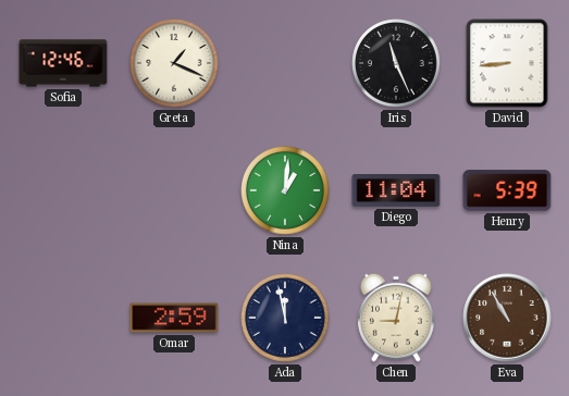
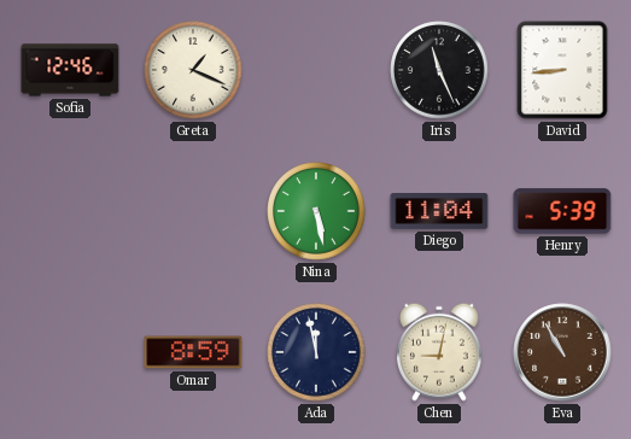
Nina: 1:01 -> 5:28 (316, 211)
Omar: 2:59 -> 8:59 (193, 352)
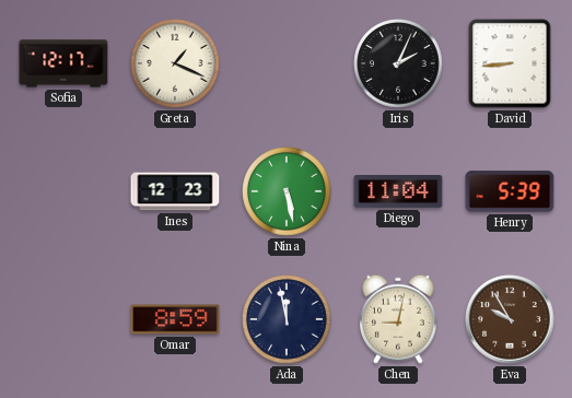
Sofia: 12:46 -> 12:17 (63, 63)
Iris: 11:26 -> 2:04 (398, 63)
Ines: none -> 12:23 (175, 191)
Eva: 10:55 -> 9:55 (510, 319)
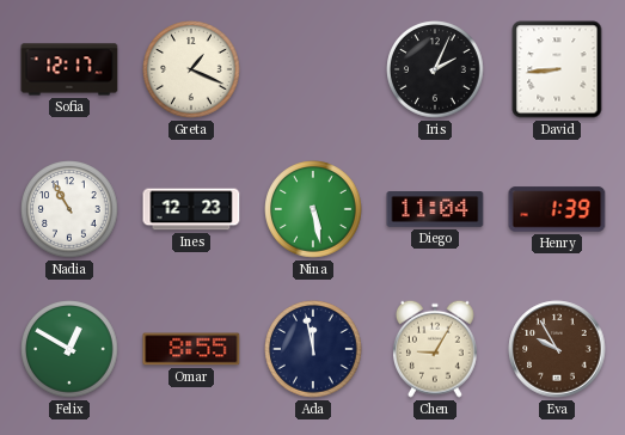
Nadia: none -> 10:55 (69, 209)
Henry: 5:39 -> 1:39 (557, 209)
Felix: none -> 12:50 (69, 349)
Omar: 8:59 -> 8:55 (191, 349)
Chen: 9:02 -> 9:05 (435, 349)
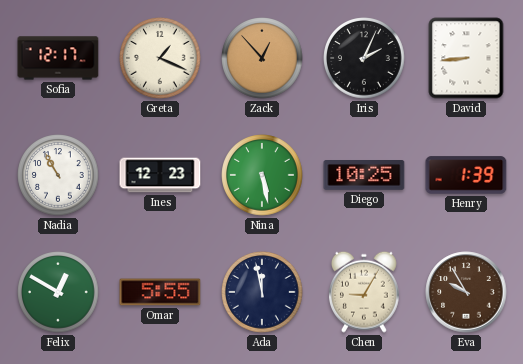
Zack: none -> 12:53 (262, 58)
Diego: 11:04 -> 10:25 (364, 176)
Omar: 8:55 -> 5:55 (160, 292)
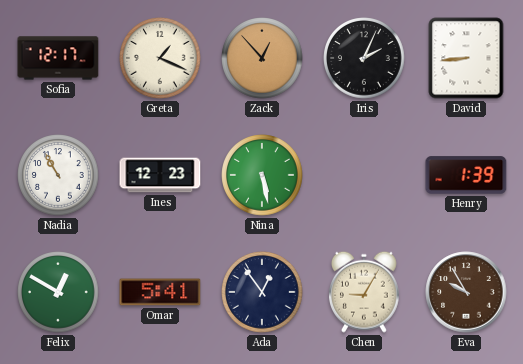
Diego: 10:25 -> none (364, 176)
Omar: 5:55 -> 5:41 (160, 292)
Ada: 11:58 -> 12:54 (262, 292)
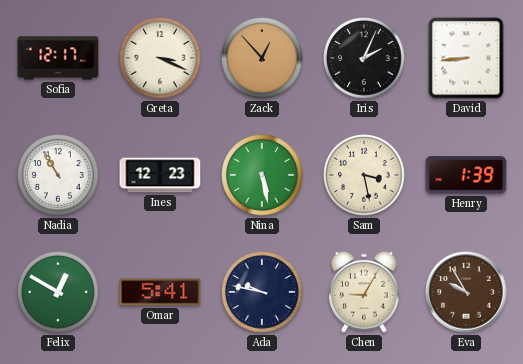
Greta: 1:19 -> 3:19 (160, 58)
Sam: none -> 3:28 (364, 175)
Ada: 12:54 -> 9:47 (262, 292)
